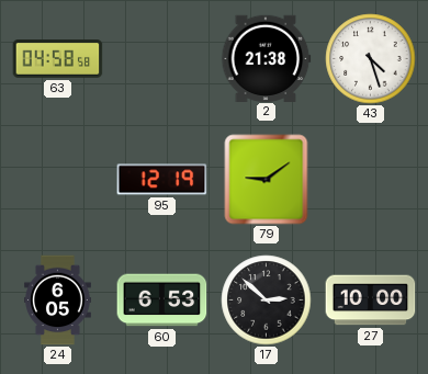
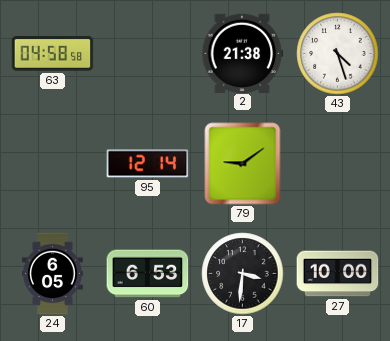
95: 12:19 -> 12:14 (148, 164)
17: 2:52 -> 3:31 (243, 274)
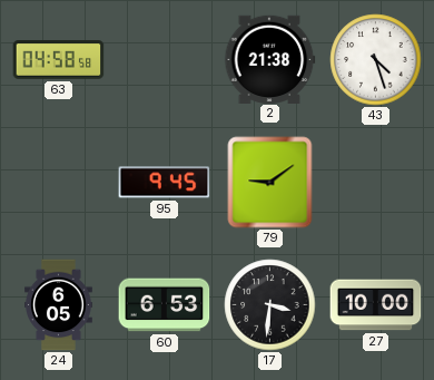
95: 12:14 -> 9:45 (165, 183)
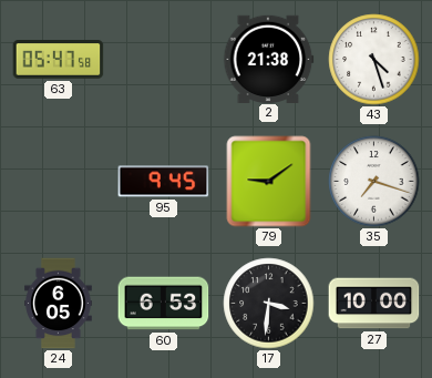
63: 04:58 -> 05:47 (59, 60)
35: none -> 7:18 (374, 182)
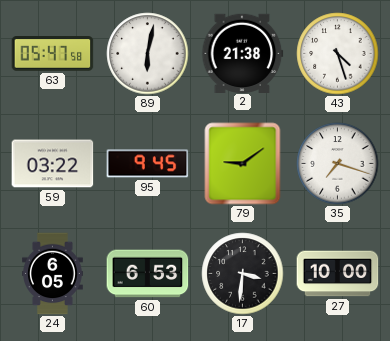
89: none -> 6:02 (148, 54)
59: none -> 03:22 (53, 164)
